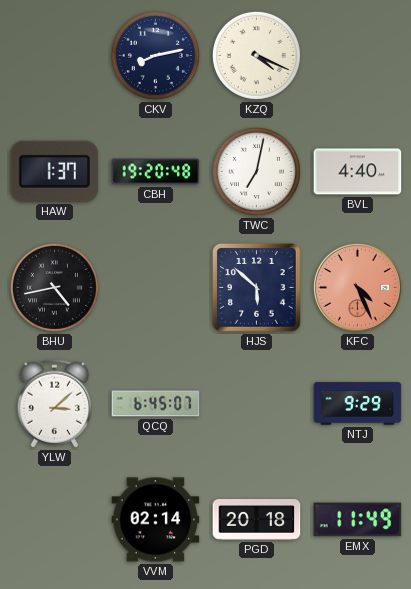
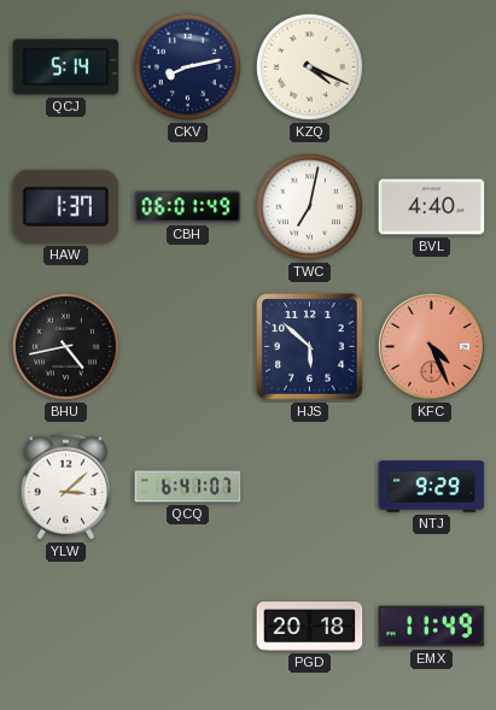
QCJ: none -> 5:14 (66, 68)
CBH: 19:20 -> 06:01 (188, 207)
QCQ: 6:45 -> 6:41 (188, 487)
VVM: 02:14 -> none (156, 520)
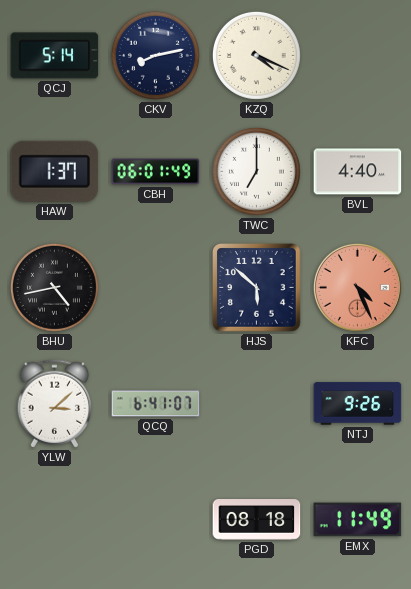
TWC: 7:02 -> 7:00 (256, 171)
NTJ: 9:29 -> 9:26 (358, 404)
PGD: 20:18 -> 08:18 (257, 520)
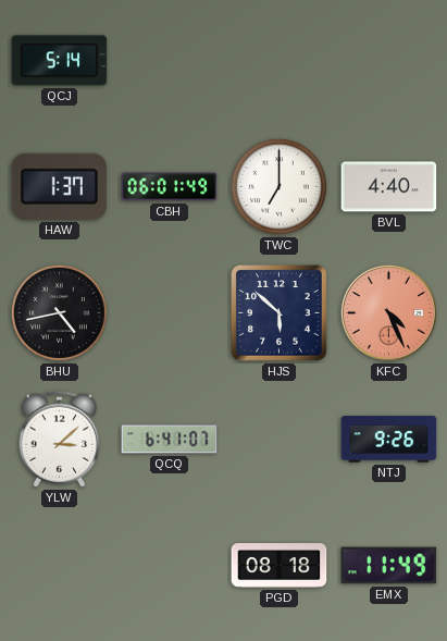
CKV: 8:13 -> none (155, 55)
KZQ: 4:19 -> none (256, 55)
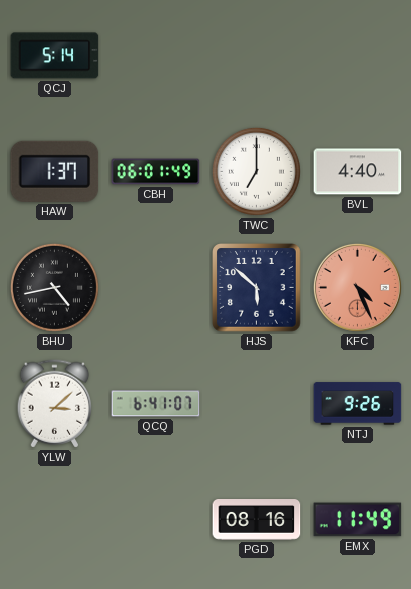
PGD: 08:18 -> 08:16 (257, 520)
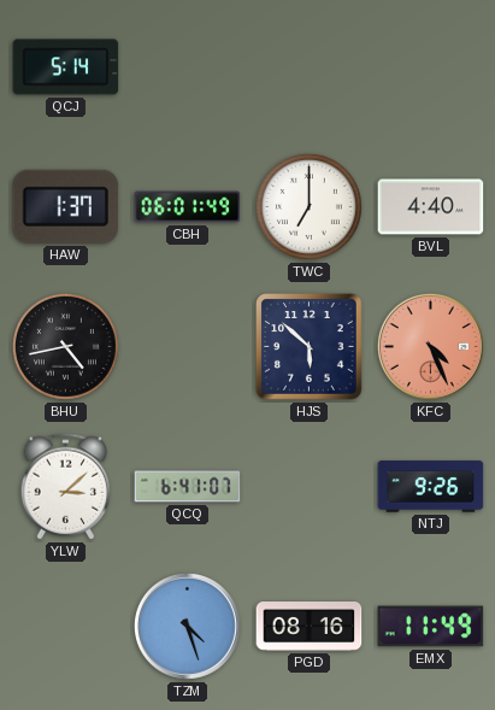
TZM: none -> 4:27 (187, 626)
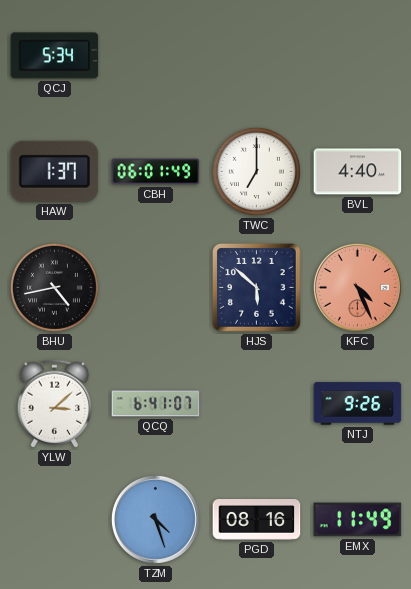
QCJ: 5:14 -> 5:34 (55, 56)
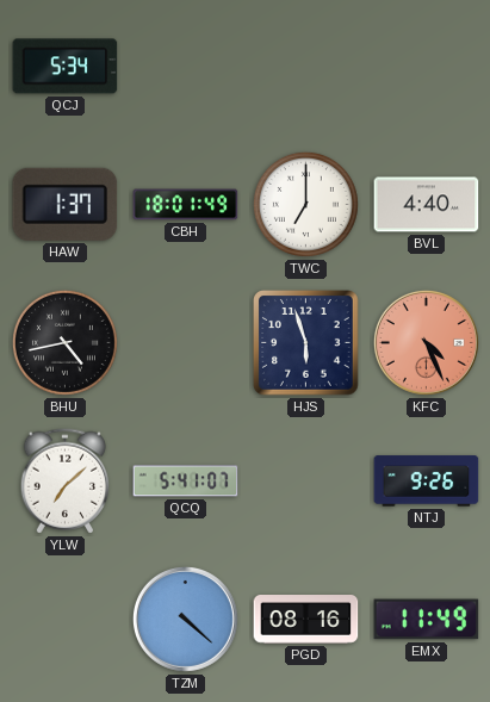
CBH: 06:01 -> 18:01 (186, 205)
HJS: 5:52 -> 5:57 (306, 343)
YLW: 3:08 -> 7:08 (66, 482)
QCQ: 6:41 -> 5:41 (186, 482)
TZM: 4:27 -> 4:22 (185, 619)
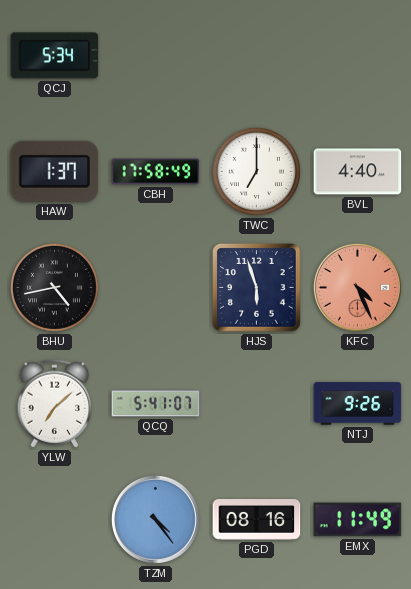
CBH: 18:01 -> 17:58 (156, 172)
TZM: 4:22 -> 4:24 (155, 519)
